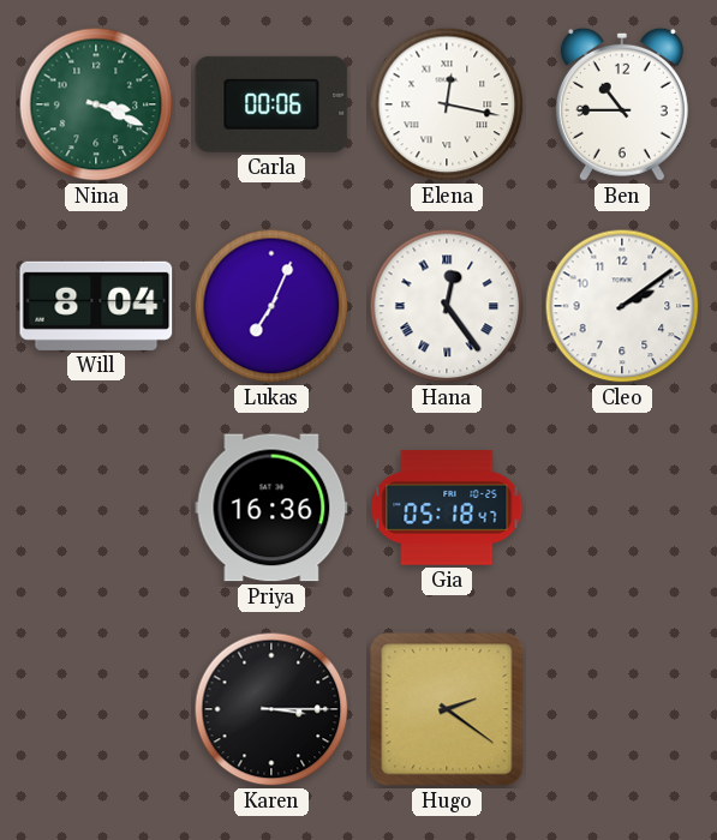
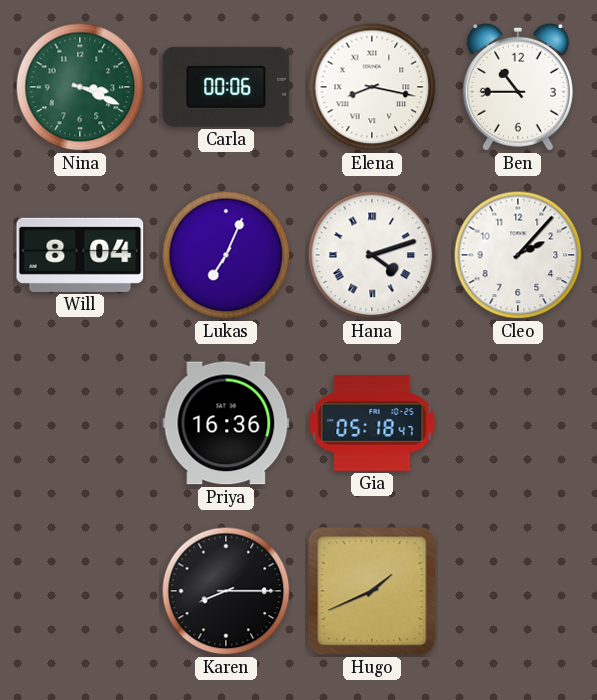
Elena: 12:17 -> 8:17 (372, 87)
Hana: 12:24 -> 4:12 (372, 255)
Cleo: 2:09 -> 2:07 (518, 255)
Karen: 3:15 -> 8:15 (226, 591)
Hugo: 2:21 -> 1:41 (372, 591)
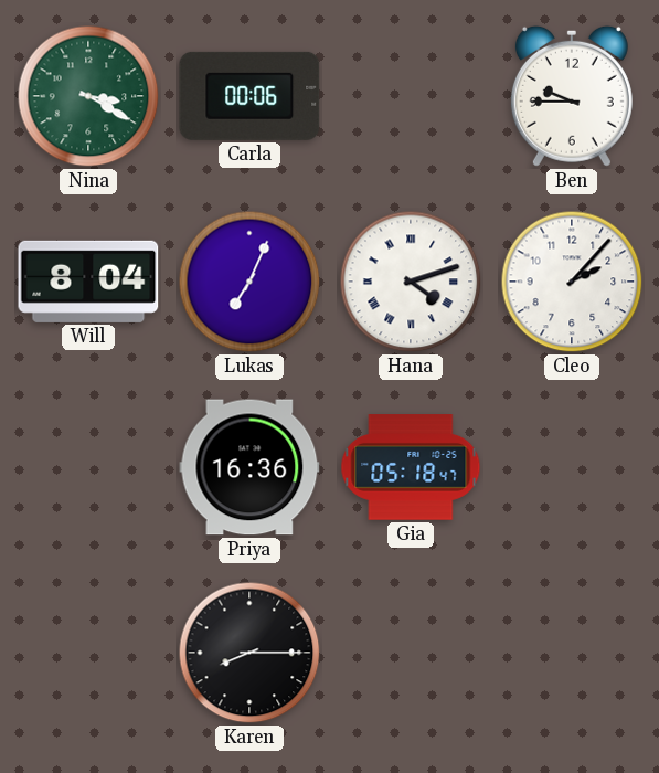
Nina: 3:19 -> 3:20 (88, 96)
Elena: 8:17 -> none (372, 87)
Ben: 10:45 -> 9:45 (572, 96)
Hugo: 1:41 -> none (372, 591)
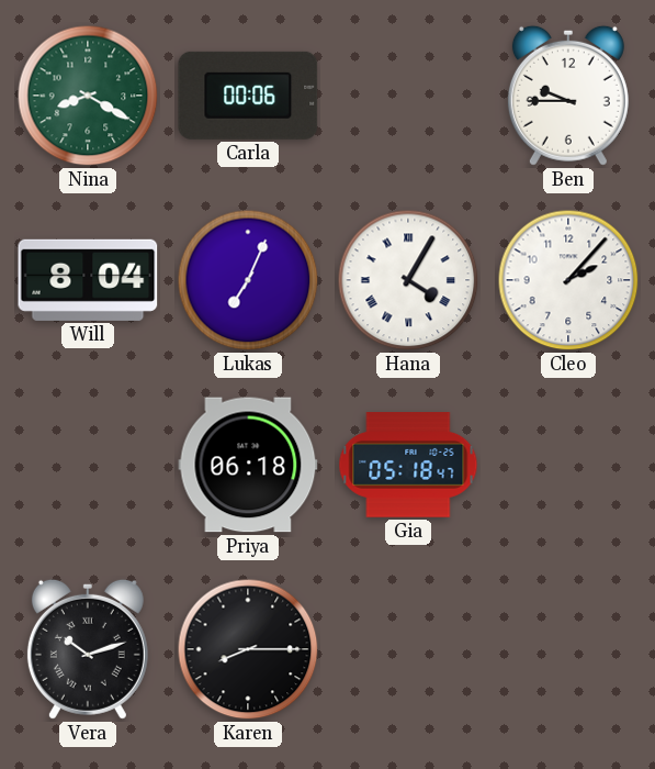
Nina: 3:20 -> 8:20 (88, 96)
Hana: 4:12 -> 4:05 (408, 280)
Priya: 16:36 -> 06:18 (248, 465)
Vera: none -> 10:12 (88, 649)
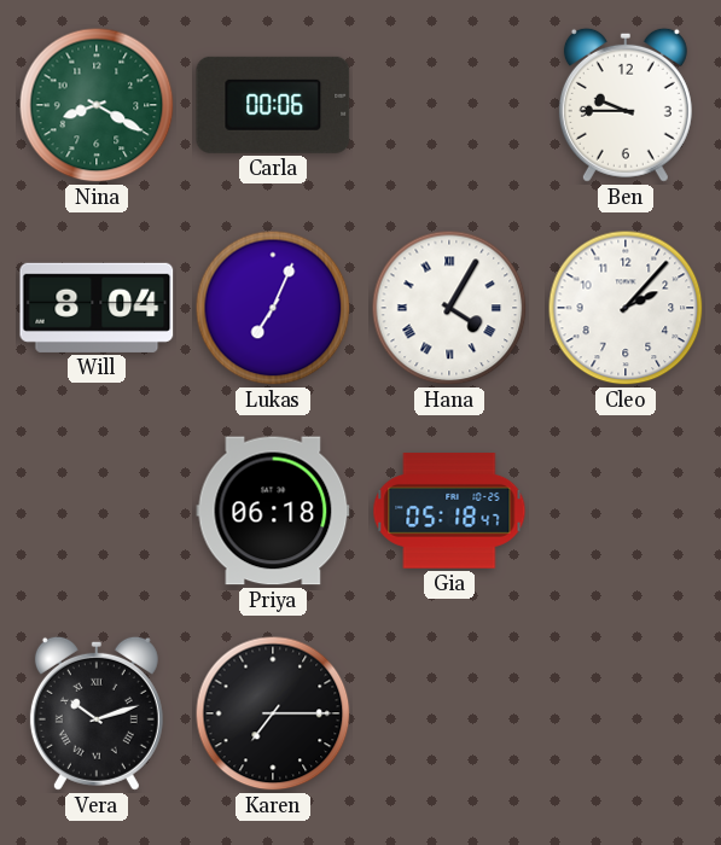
Karen: 8:15 -> 7:15 (273, 713)
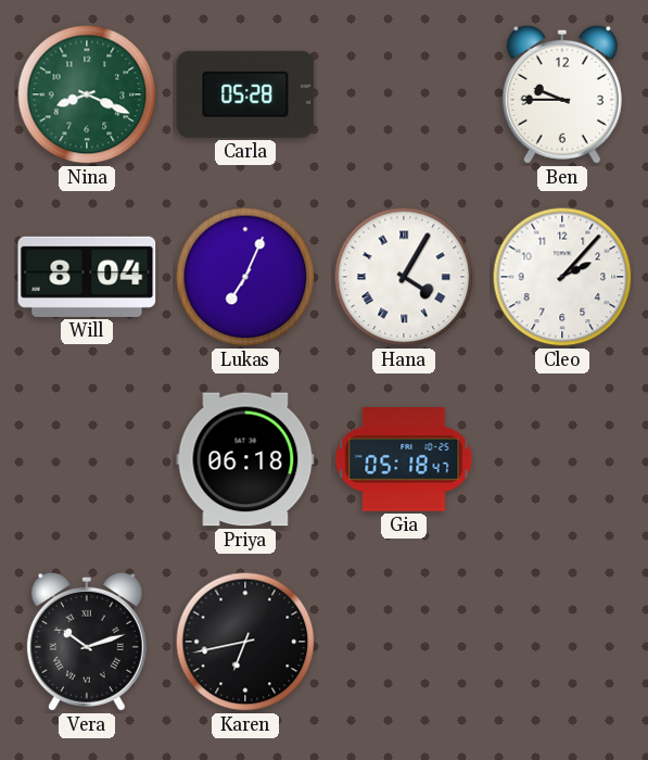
Nina: 8:20 -> 8:19 (87, 94)
Carla: 00:06 -> 05:28 (245, 94)
Karen: 7:15 -> 6:43 (245, 642)
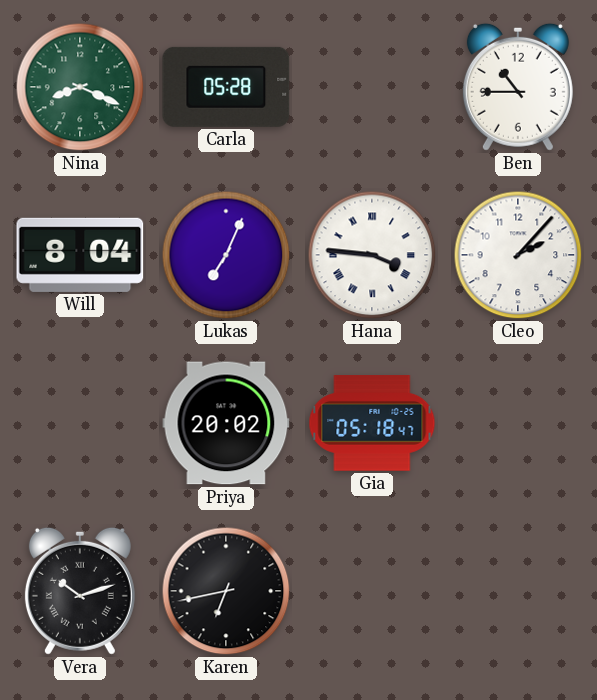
Ben: 9:45 -> 10:45 (518, 87)
Hana: 4:05 -> 3:46 (372, 255)
Priya: 06:18 -> 20:02 (226, 423)
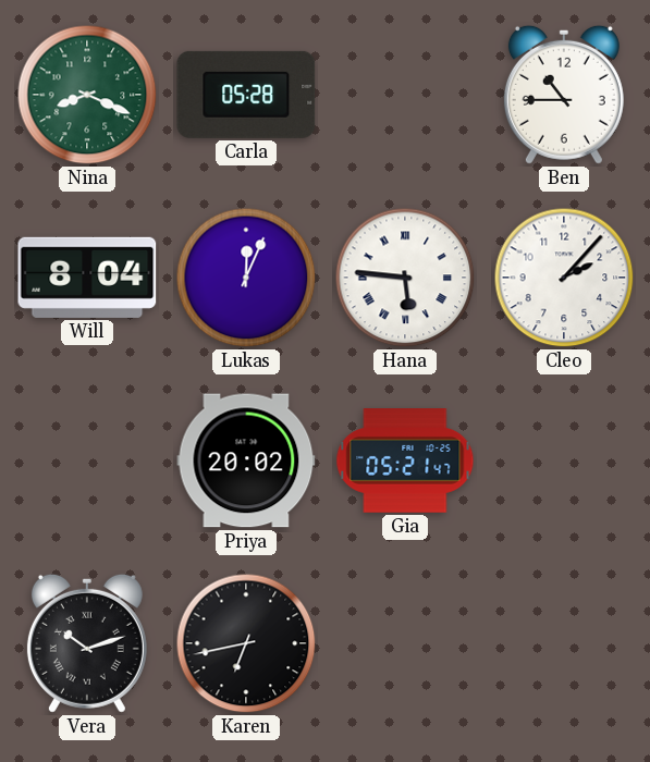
Lukas: 7:04 -> 12:04 (246, 278)
Hana: 3:46 -> 5:46 (405, 278)
Gia: 05:18 -> 05:21 (405, 460)
